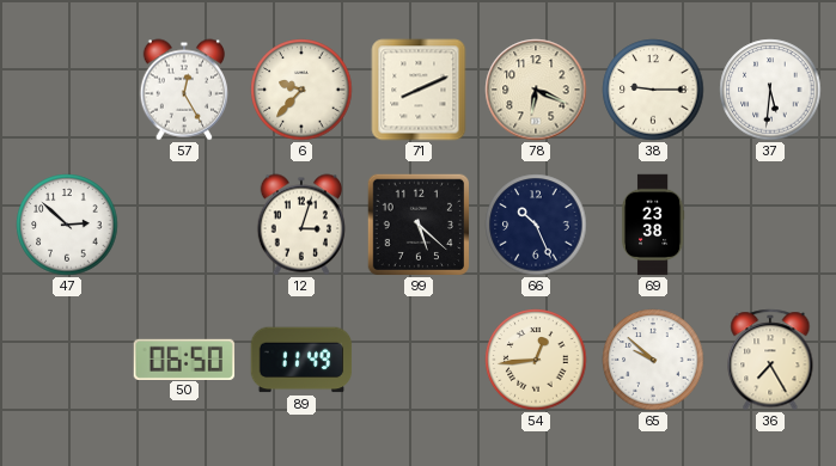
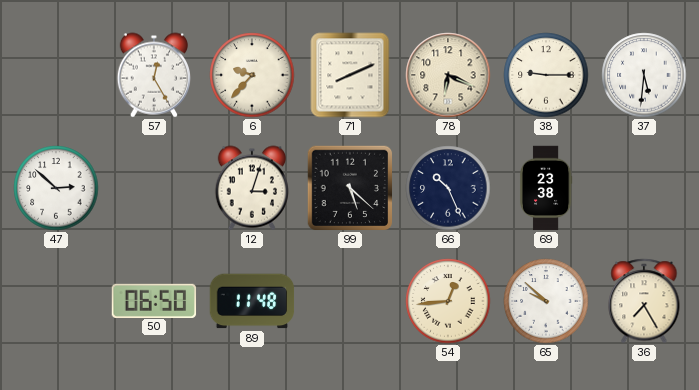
89: 11:49 -> 11:48 (252, 301)
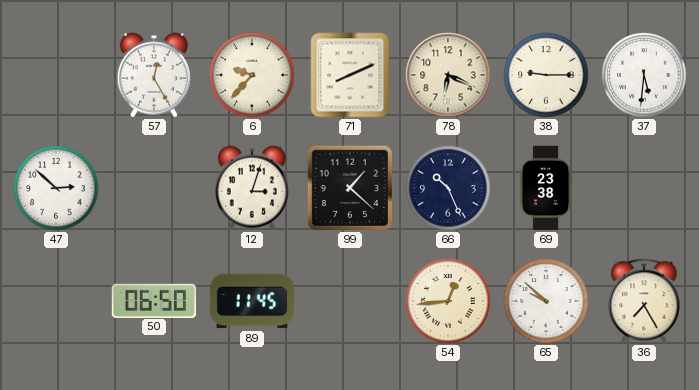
99: 5:22 -> 1:22 (350, 188)
89: 11:48 -> 11:45 (252, 301)
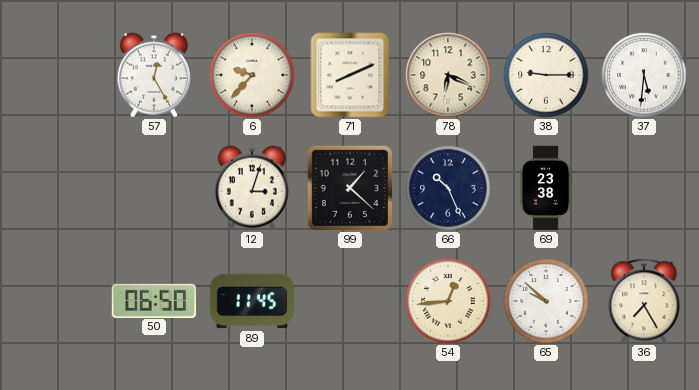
47: 2:52 -> none (56, 188)
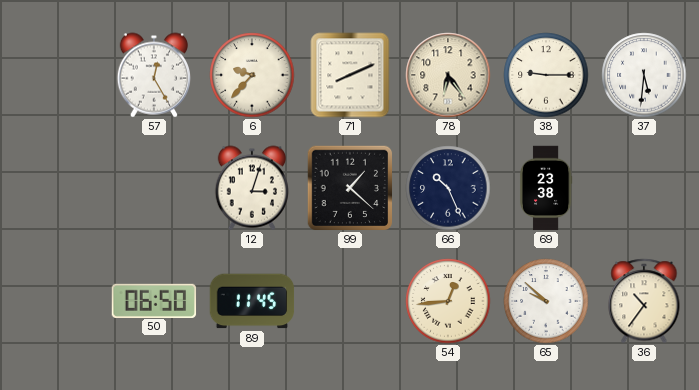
78: 6:19 -> 6:24 (448, 75)
36: 7:25 -> 10:36 (644, 301)
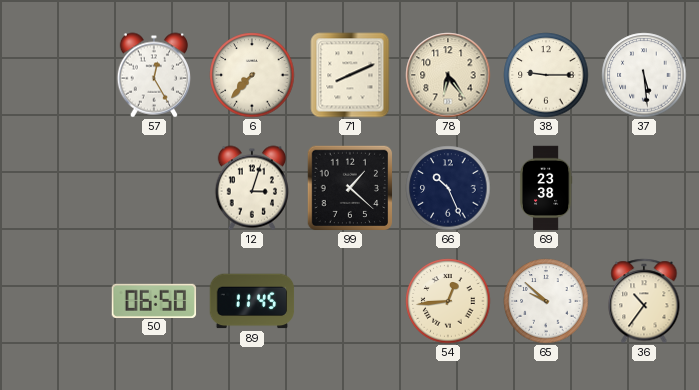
6: 9:37 -> 7:37 (252, 75)
37: 5:31 -> 5:29 (644, 75)
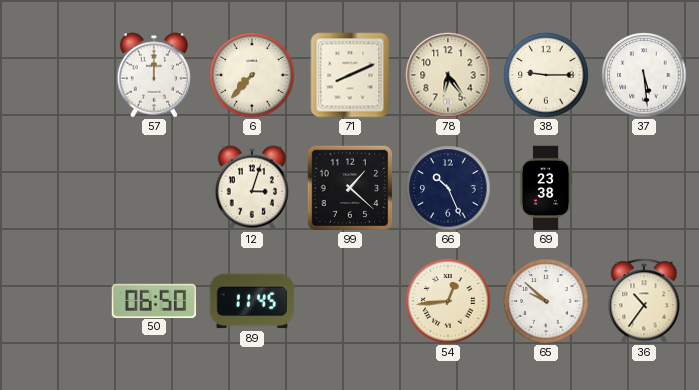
57: 12:25 -> 12:00 (153, 75)
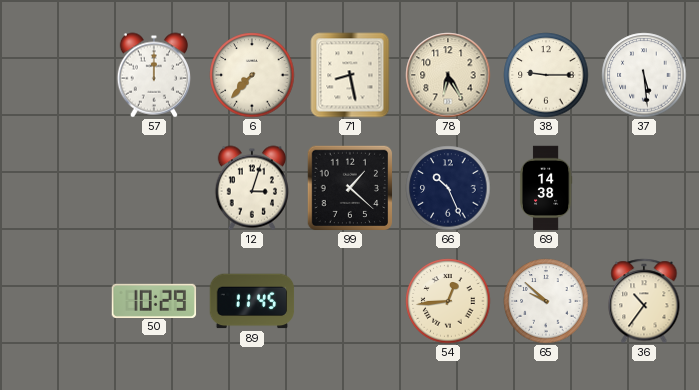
71: 8:11 -> 8:28 (350, 75)
78: 6:24 -> 6:25 (448, 75)
69: 23:38 -> 14:38 (546, 188)
50: 06:50 -> 10:29 (154, 300)
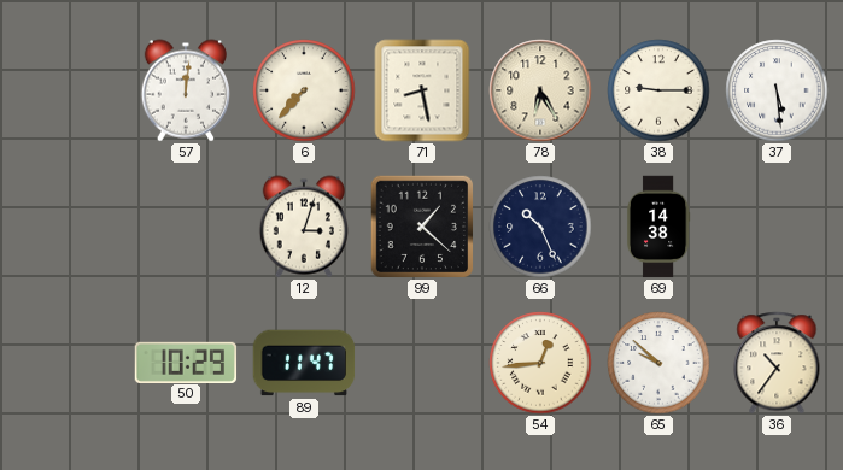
57: 12:00 -> 12:01 (185, 90)
89: 11:45 -> 11:47 (304, 363)
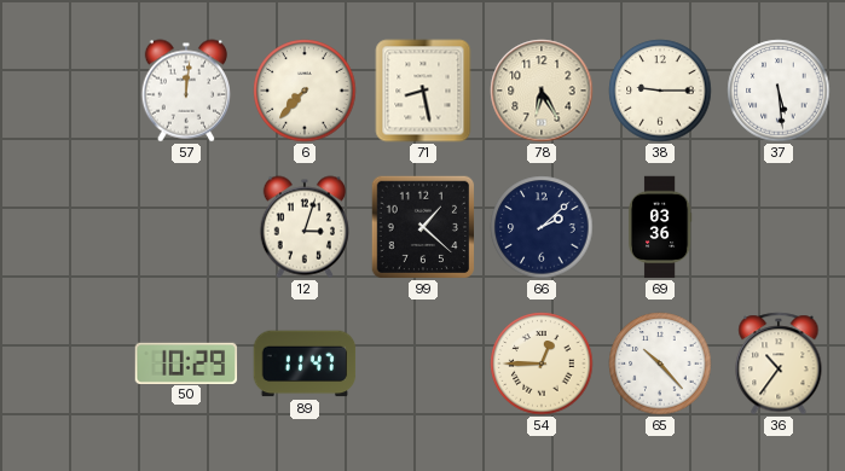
66: 10:26 -> 2:08 (542, 227)
69: 14:38 -> 03:36 (660, 227)
54: 12:44 -> 12:45 (542, 364)
65: 9:52 -> 10:23 (660, 364)
